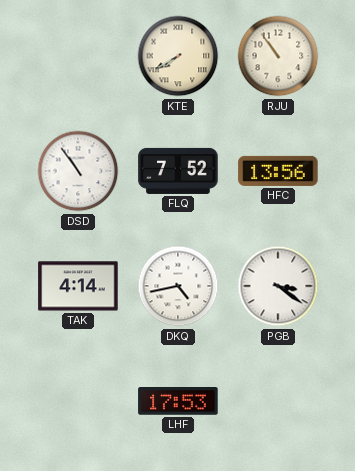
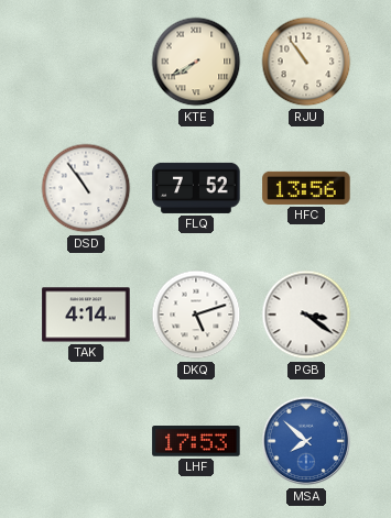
DKQ: 4:43 -> 5:12 (196, 315)
MSA: none -> 7:52 (306, 441)
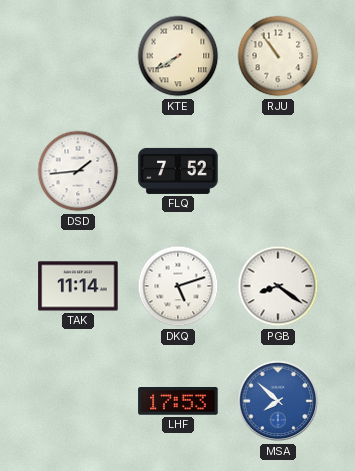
DSD: 10:54 -> 1:44 (78, 171)
HFC: 13:56 -> none (306, 188)
TAK: 4:14 -> 11:14 (78, 286)
PGB: 3:21 -> 8:21 (278, 286)
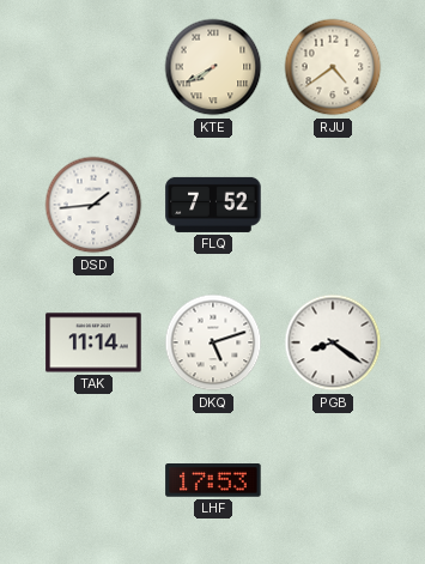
RJU: 10:54 -> 4:39 (333, 67)
MSA: 7:52 -> none (278, 401)
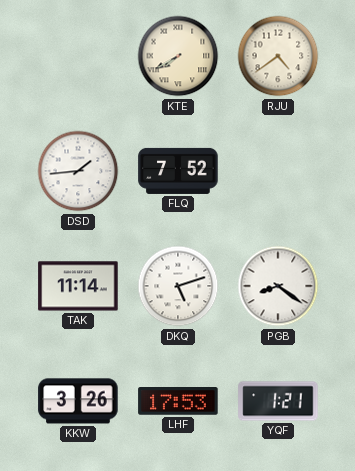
KKW: none -> 3:26 (78, 401)
YQF: none -> 1:21 (278, 401)
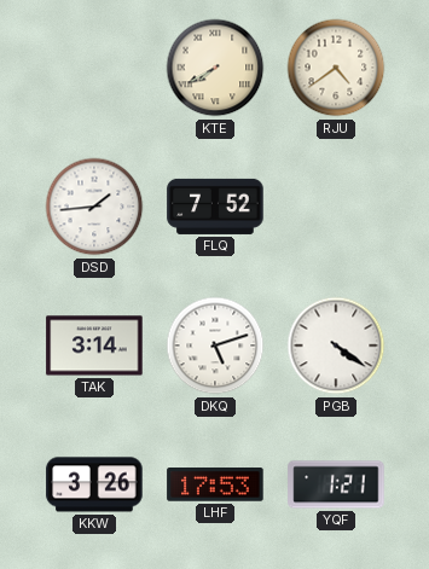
TAK: 11:14 -> 3:14 (94, 346)
PGB: 8:21 -> 4:21 (336, 346)
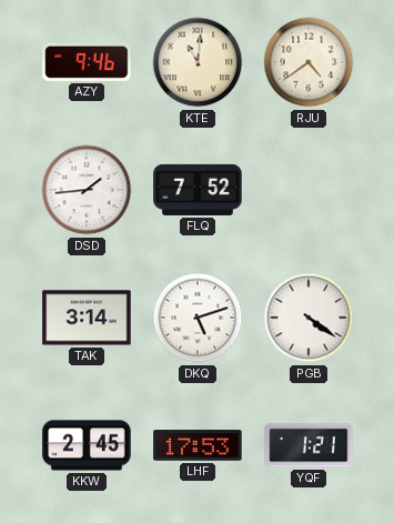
AZY: none -> 9:46 (87, 62)
KTE: 7:40 -> 11:01 (198, 62)
KKW: 3:26 -> 2:45 (87, 445)
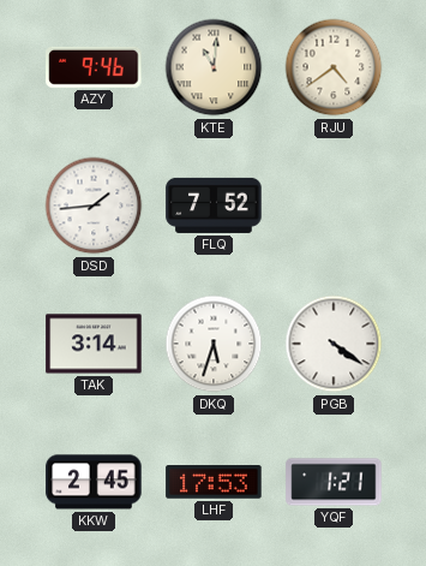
DKQ: 5:12 -> 5:33 (214, 344)
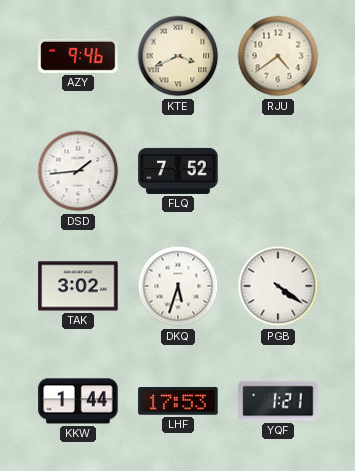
KTE: 11:01 -> 3:41 (178, 56)
TAK: 3:14 -> 3:02 (78, 286)
KKW: 2:45 -> 1:44 (78, 401)
